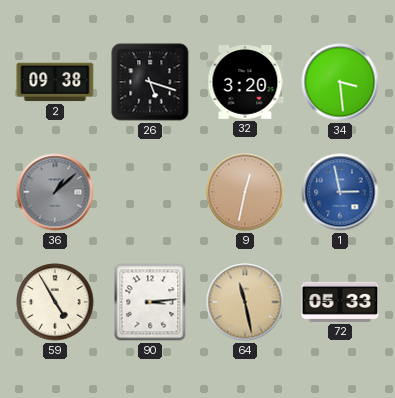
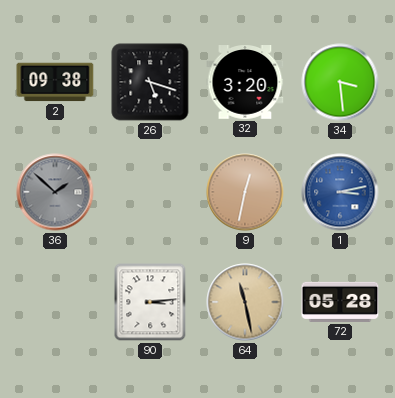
36: 1:08 -> 1:52 (55, 192)
1: 2:58 -> 3:13 (340, 192)
59: 4:55 -> none (55, 302)
72: 05:33 -> 05:28 (340, 302)
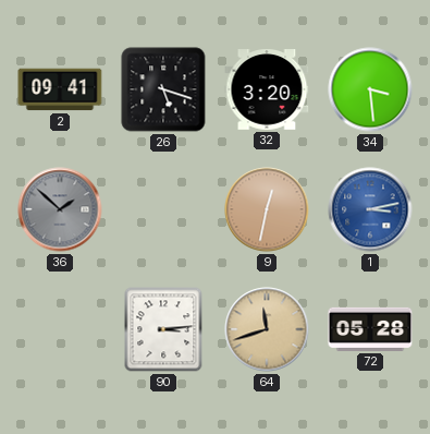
2: 09:38 -> 09:41 (60, 89)
64: 11:28 -> 11:42 (267, 329)
